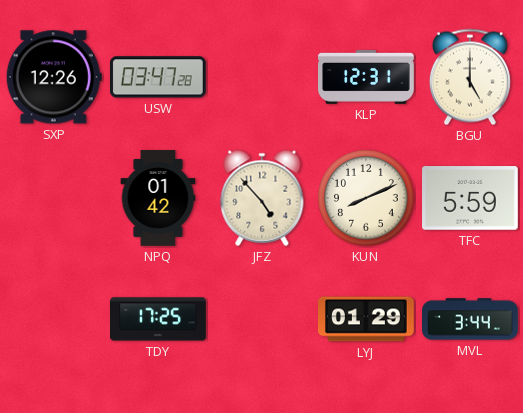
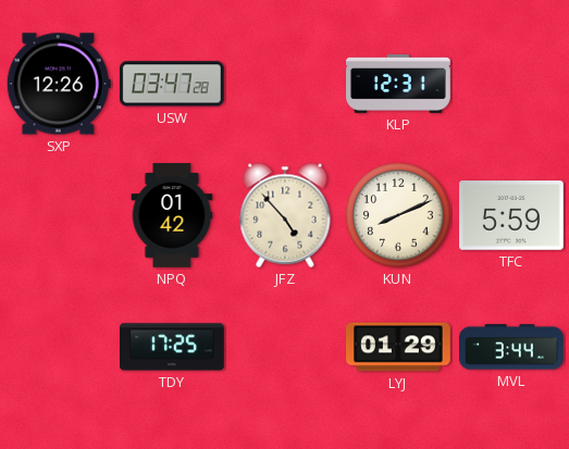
BGU: 5:00 -> none (470, 77)
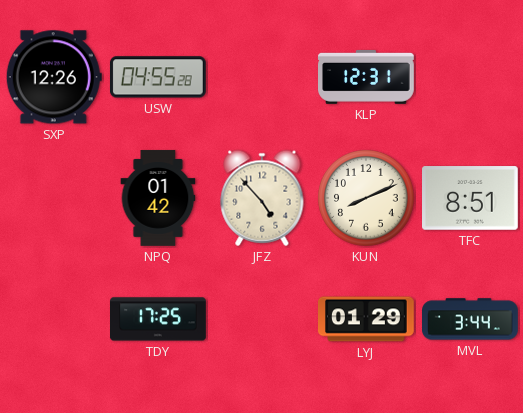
USW: 03:47 -> 04:55 (158, 77)
TFC: 5:59 -> 8:51 (471, 198)
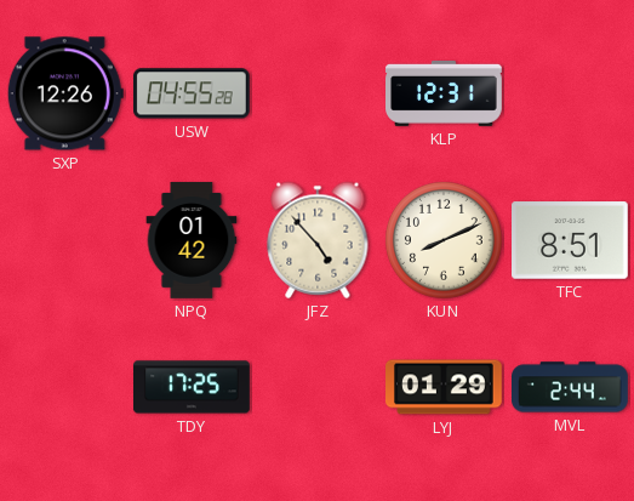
MVL: 3:44 -> 2:44 (571, 387)
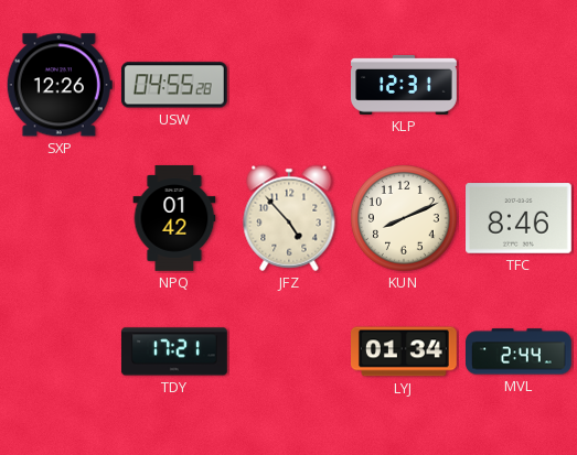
TFC: 8:51 -> 8:46 (520, 218)
TDY: 17:25 -> 17:21 (175, 351)
LYJ: 01:29 -> 01:34 (405, 351)
